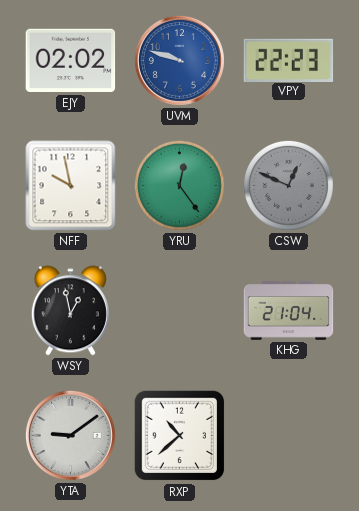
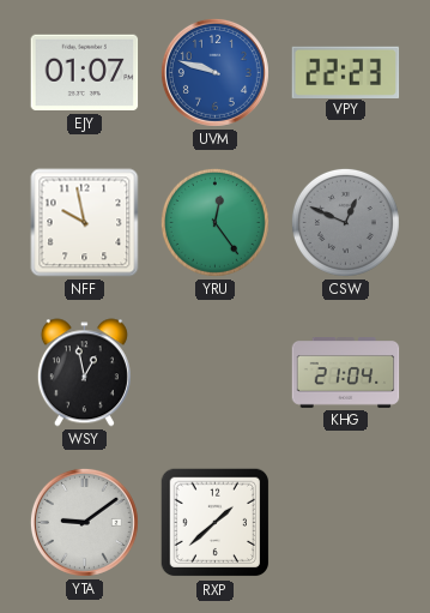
EJY: 02:02 -> 01:07 (85, 73)
RXP: 10:38 -> 1:38 (216, 523)
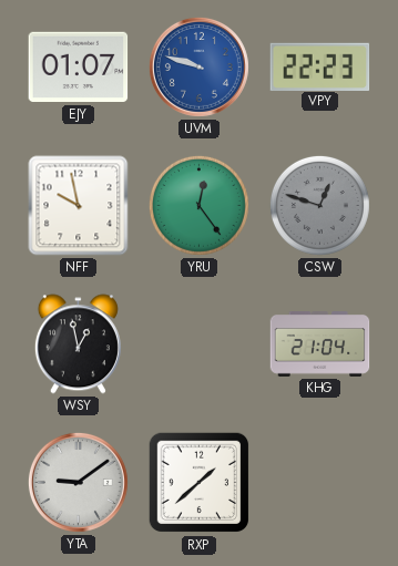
CSW: 12:49 -> 12:48 (319, 205)
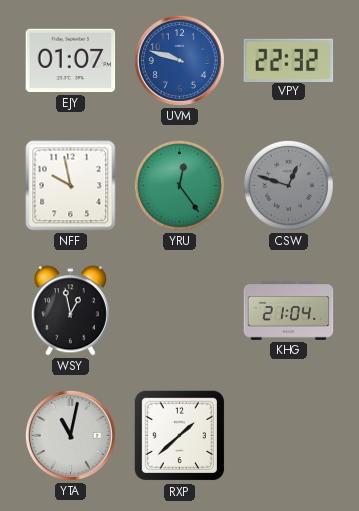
VPY: 22:23 -> 22:32 (289, 60)
YTA: 9:09 -> 11:02 (70, 435)
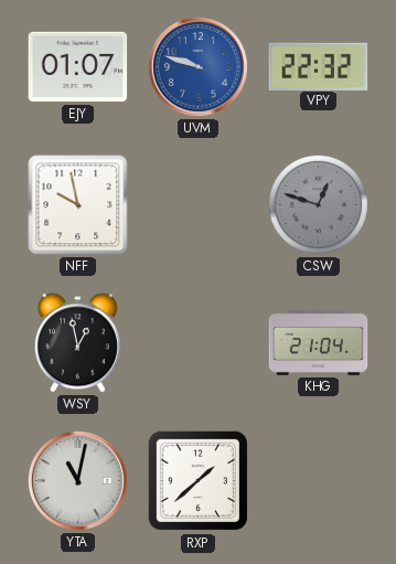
YRU: 12:24 -> none (179, 185)
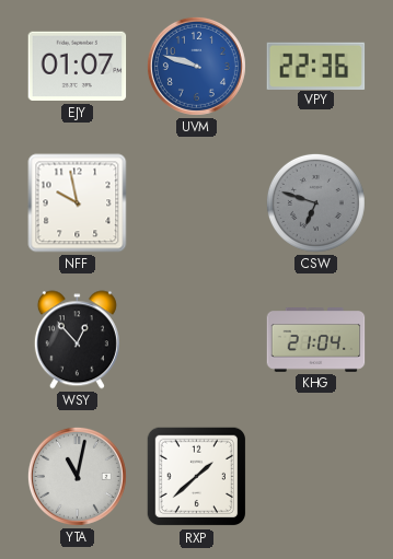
VPY: 22:32 -> 22:36 (316, 66)
CSW: 12:48 -> 6:48 (315, 202)
WSY: 12:58 -> 12:53 (77, 340)
